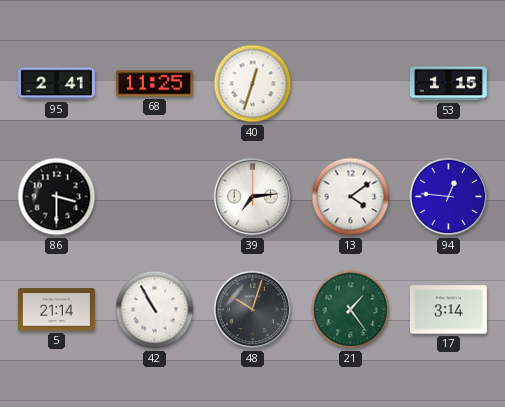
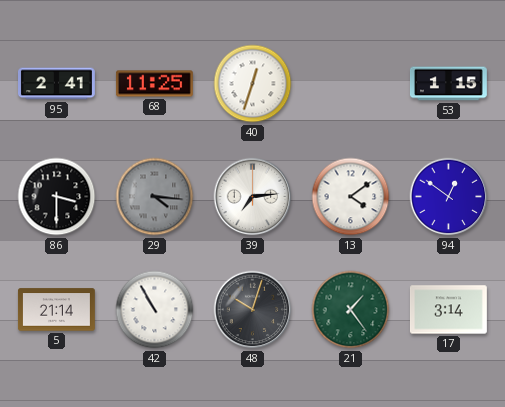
29: none -> 4:16 (155, 197)
94: 12:46 -> 12:51 (449, 197)
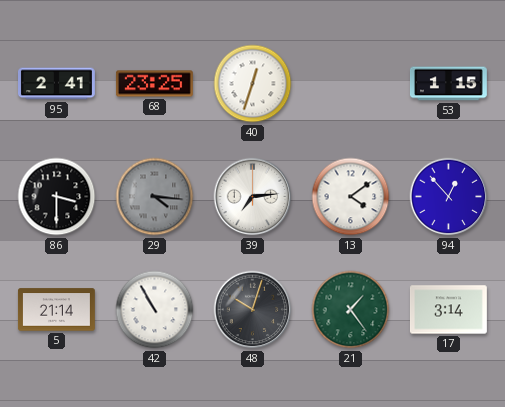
68: 11:25 -> 23:25 (154, 84)
94: 12:51 -> 12:53 (449, 197)
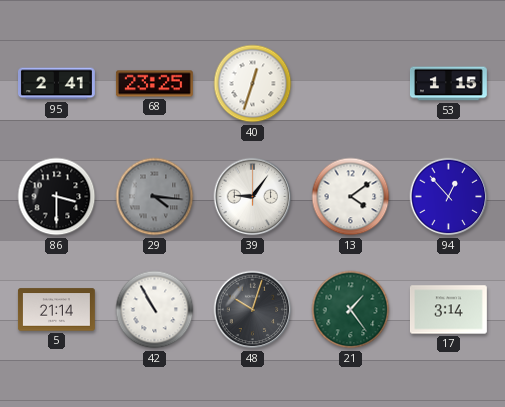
39: 7:14 -> 9:06 (253, 197)
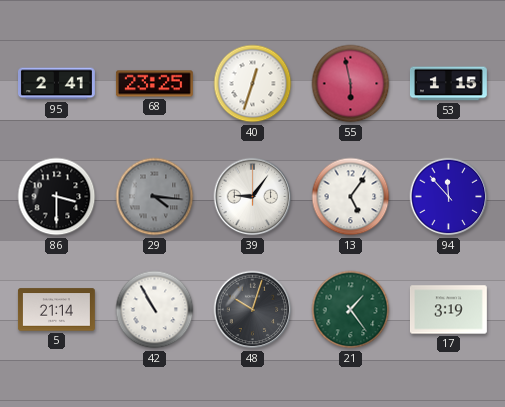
55: none -> 5:58 (351, 84)
13: 4:09 -> 5:06 (351, 197)
94: 12:53 -> 11:53 (449, 197)
17: 3:14 -> 3:19 (448, 310)
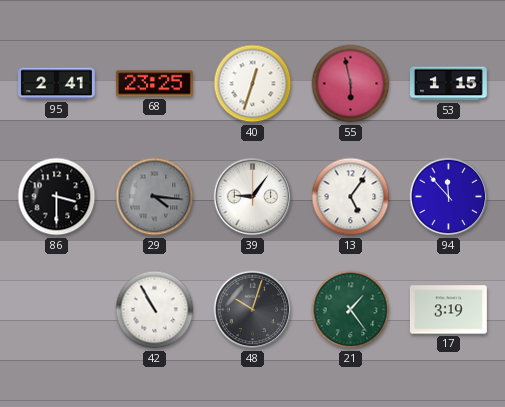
5: 21:14 -> none (57, 310)
